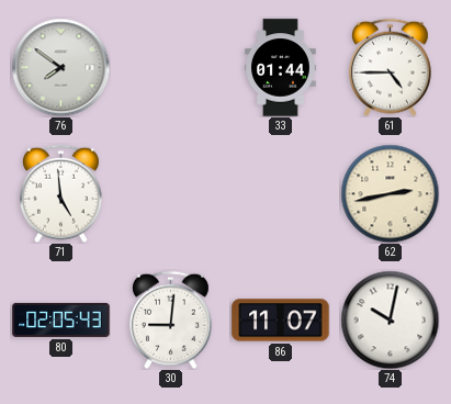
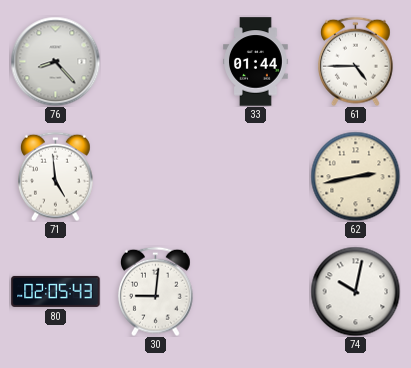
76: 7:51 -> 8:23 (55, 61)
86: 11:07 -> none (281, 321)
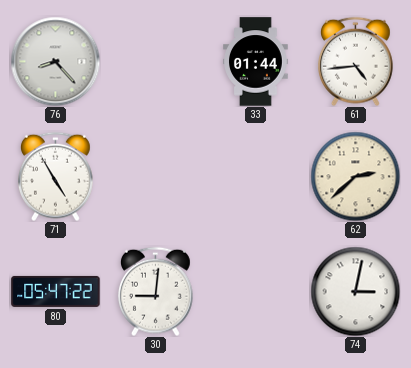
61: 4:45 -> 4:44 (355, 61)
71: 4:59 -> 4:55 (55, 176)
62: 2:43 -> 2:38 (355, 176)
80: 02:05 -> 05:47 (56, 291)
74: 10:02 -> 3:02 (355, 291)
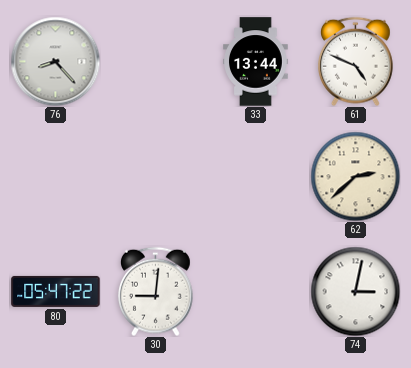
33: 01:44 -> 13:44 (256, 62)
61: 4:44 -> 4:49 (355, 61)
71: 4:55 -> none (55, 176)
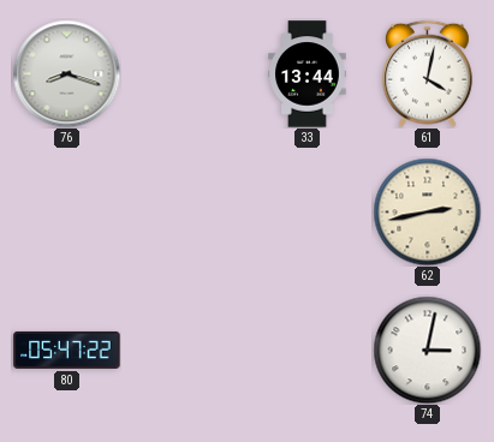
76: 8:23 -> 8:18 (66, 73)
61: 4:49 -> 4:02 (427, 73)
62: 2:38 -> 2:43 (427, 211)
30: 9:01 -> none (155, 291)
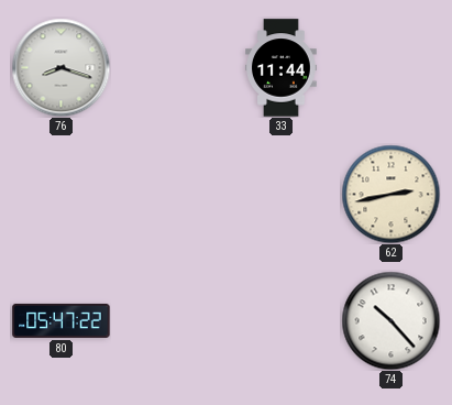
33: 13:44 -> 11:44 (282, 68)
61: 4:02 -> none (427, 73)
74: 3:02 -> 10:23 (390, 320)
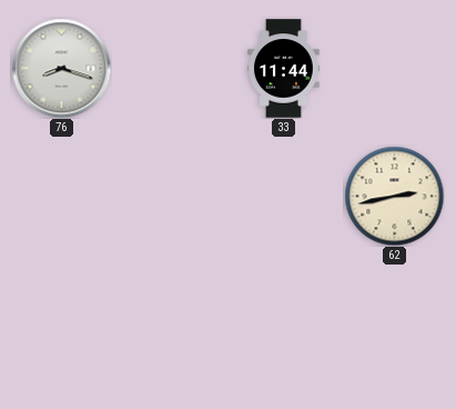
80: 05:47 -> none (62, 320)
74: 10:23 -> none (390, 320)
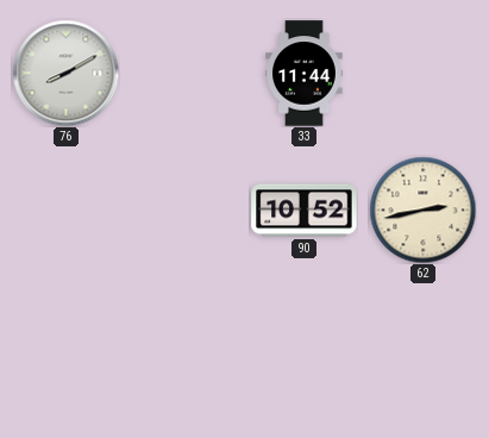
76: 8:18 -> 8:10 (65, 73)
90: none -> 10:52 (305, 211)
